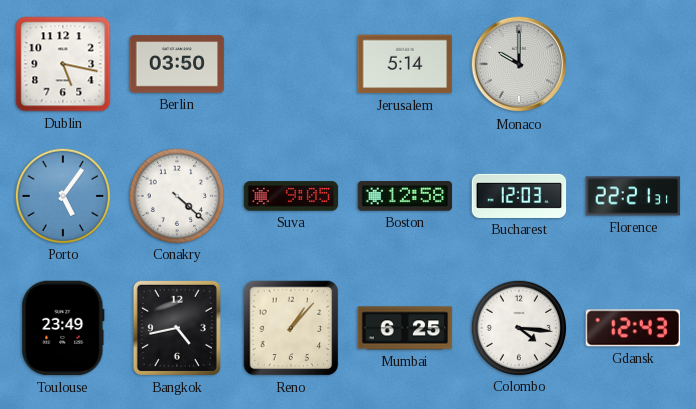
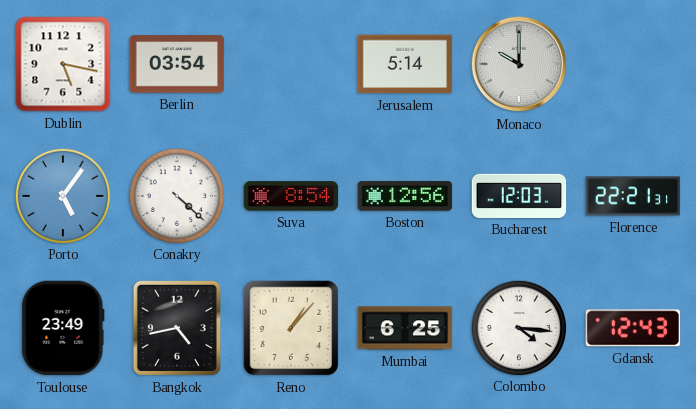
Berlin: 03:50 -> 03:54 (177, 64)
Suva: 9:05 -> 8:54 (291, 196)
Boston: 12:58 -> 12:56 (405, 196)
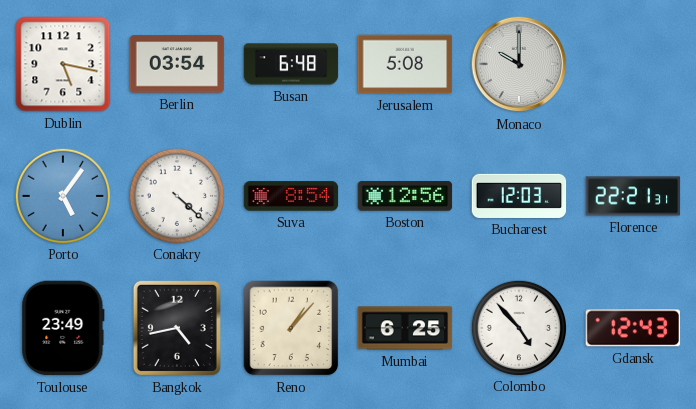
Busan: none -> 6:48 (291, 64)
Jerusalem: 5:14 -> 5:08 (405, 64)
Colombo: 4:16 -> 4:53 (518, 327)
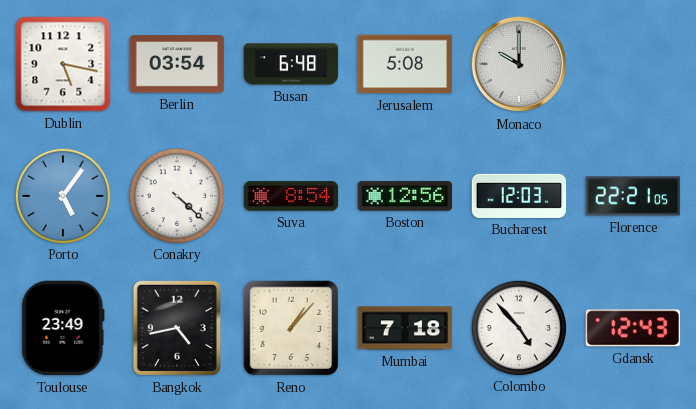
Florence: 22:21:31 -> 22:21:05 (633, 196)
Mumbai: 6:25 -> 7:18 (405, 328)
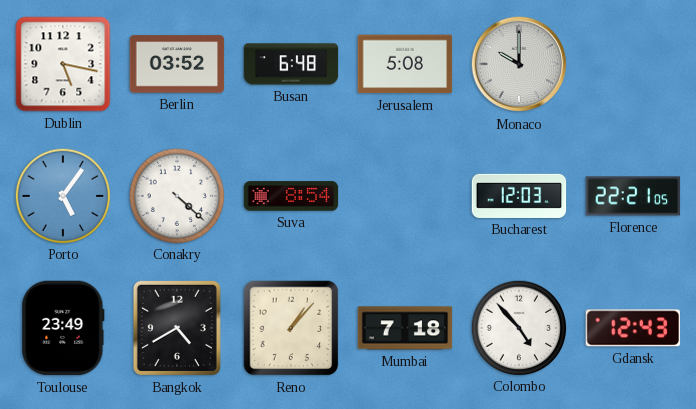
Berlin: 03:54 -> 03:52 (177, 64)
Boston: 12:56 -> none (405, 196)
Bangkok: 4:43 -> 4:40 (177, 328)
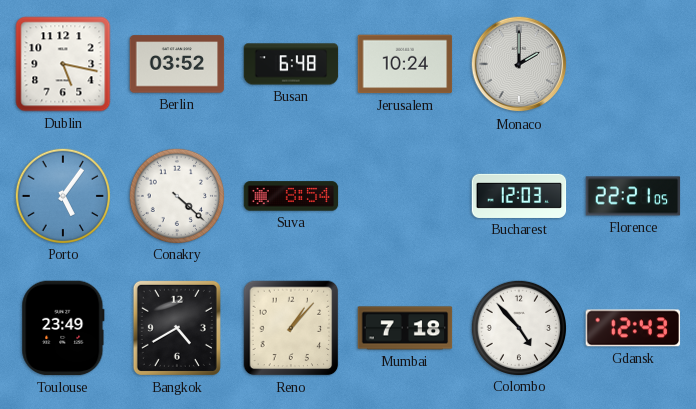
Jerusalem: 5:08 -> 10:24 (405, 64)
Monaco: 10:00 -> 2:00 (519, 64)
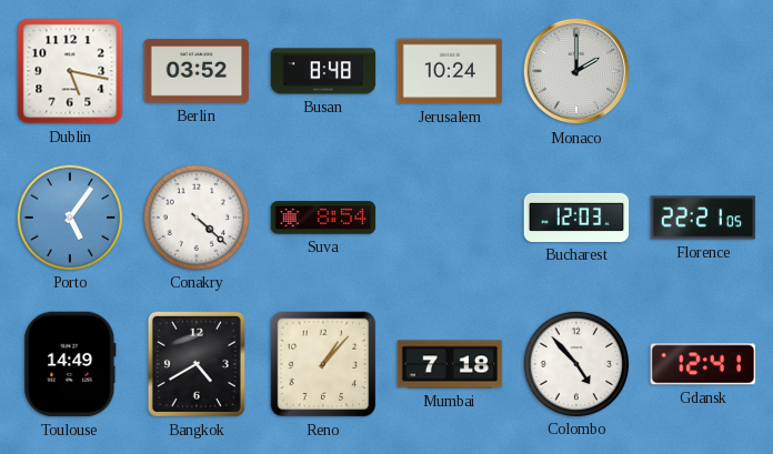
Busan: 6:48 -> 8:48 (323, 71)
Toulouse: 23:49 -> 14:49 (70, 364)
Gdansk: 12:43 -> 12:41 (703, 364)
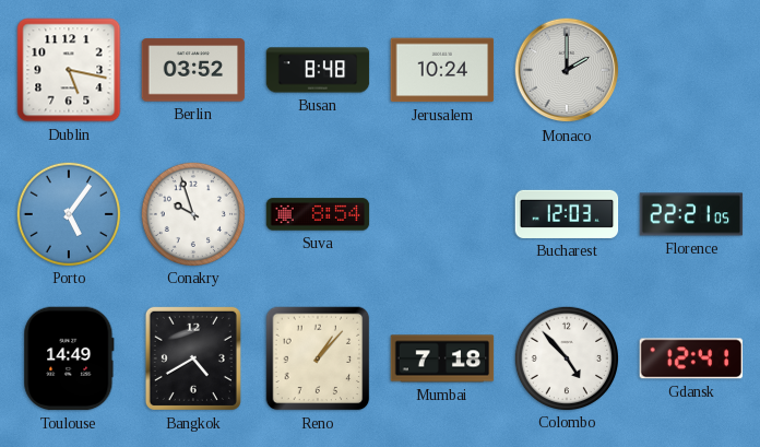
Conakry: 4:22 -> 9:57 (192, 213)
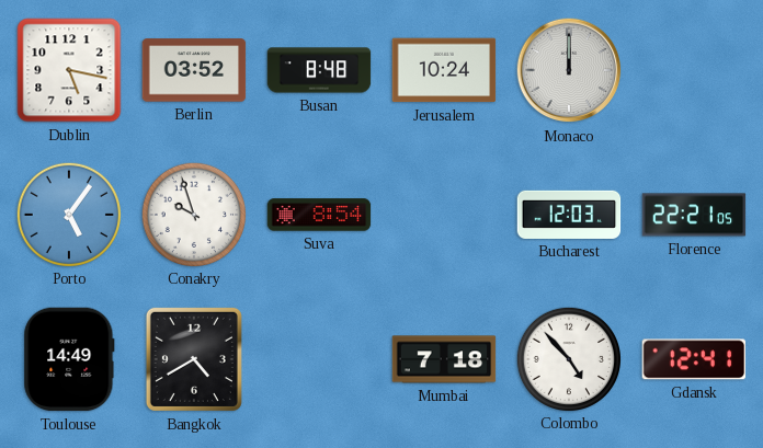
Monaco: 2:00 -> 12:00 (569, 70)
Reno: 1:07 -> none (318, 358)
